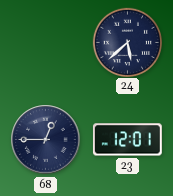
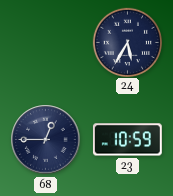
24: 5:38 -> 5:35 (127, 42)
23: 12:01 -> 10:59 (127, 140)
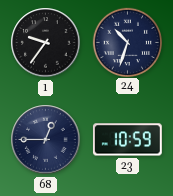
1: none -> 9:36 (46, 43)
24: 5:35 -> 10:33 (127, 42)
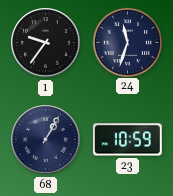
24: 10:33 -> 11:33 (127, 42)
68: 12:45 -> 1:05 (46, 140)
